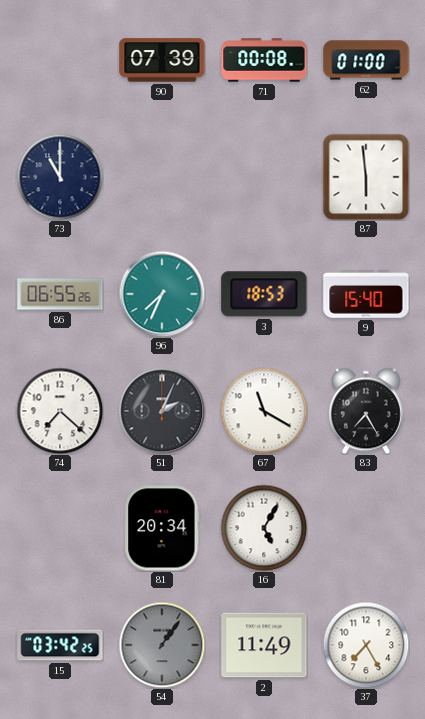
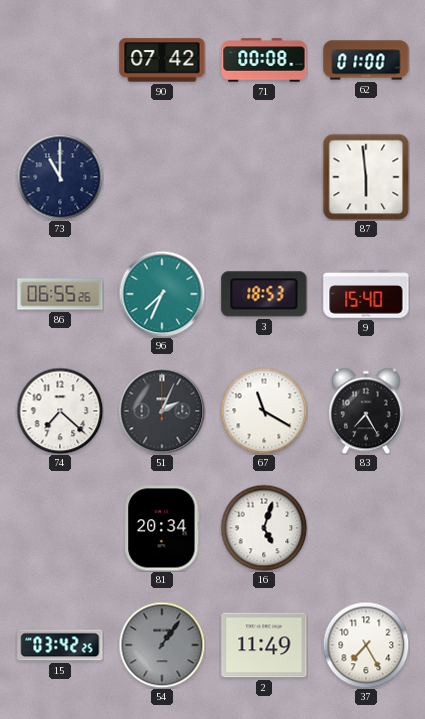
90: 07:39 -> 07:42 (162, 60)
16: 5:05 -> 5:03 (264, 528)
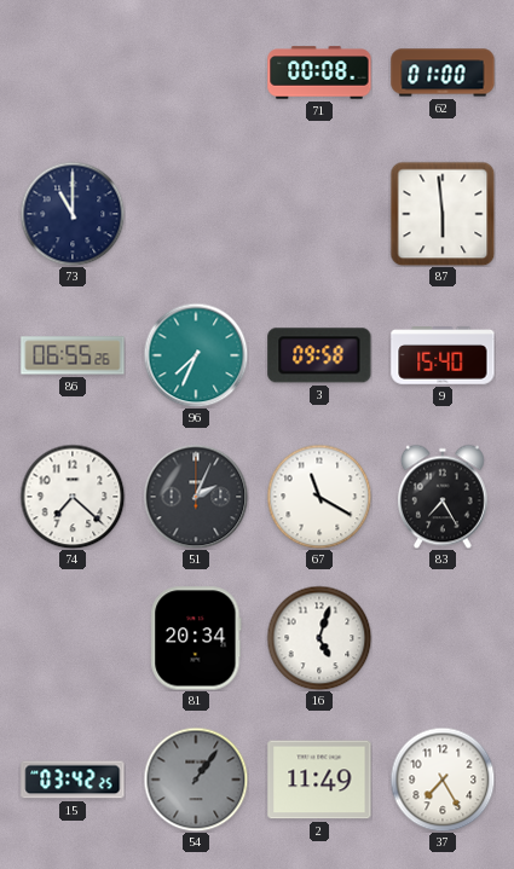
90: 07:42 -> none (162, 60)
3: 18:53 -> 09:58 (319, 355)
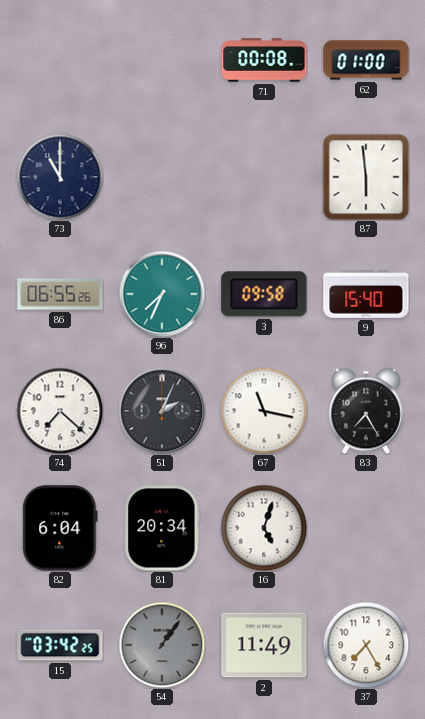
67: 11:20 -> 11:17 (264, 411)
82: none -> 6:04 (60, 528)
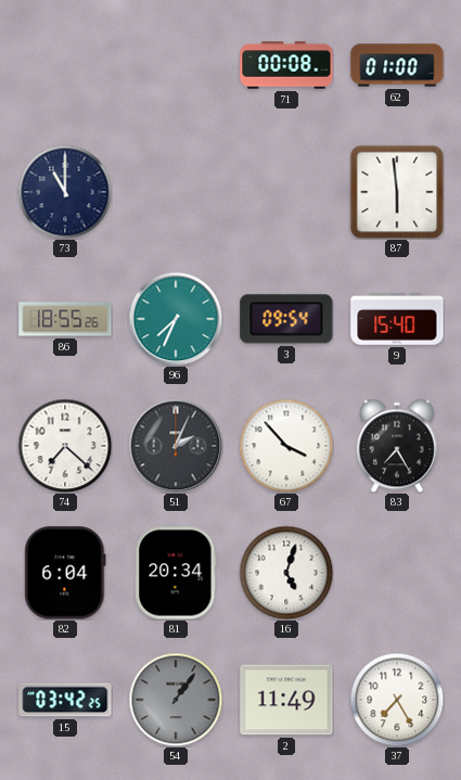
86: 06:55 -> 18:55 (65, 319)
3: 09:58 -> 09:54 (286, 319)
67: 11:17 -> 3:53 (286, 446)
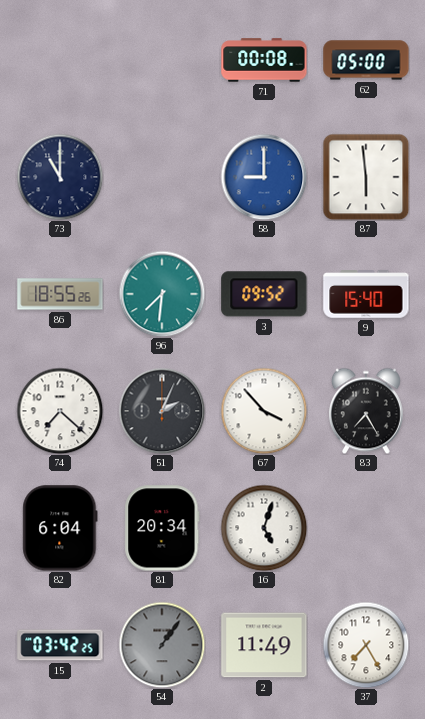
62: 01:00 -> 05:00 (366, 60)
58: none -> 9:00 (264, 177)
96: 7:34 -> 7:31 (162, 294)
3: 09:54 -> 09:52 (264, 294)
